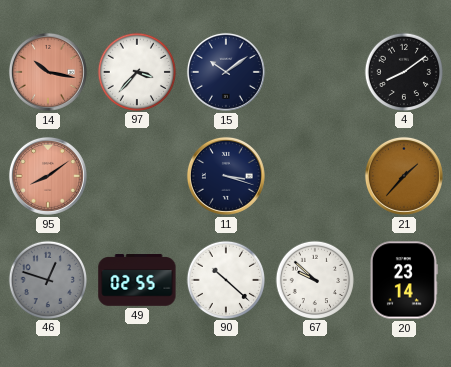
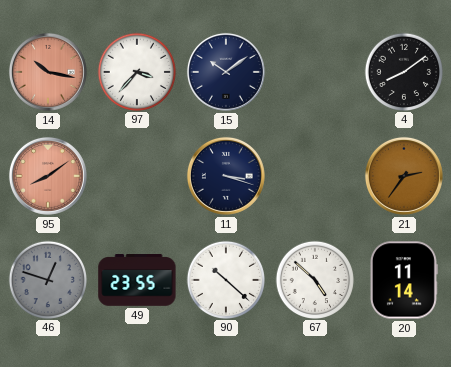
21: 1:37 -> 2:36 (404, 176)
49: 02:55 -> 23:55 (137, 281)
67: 9:52 -> 4:52 (314, 279)
20: 23:14 -> 11:14 (404, 280)
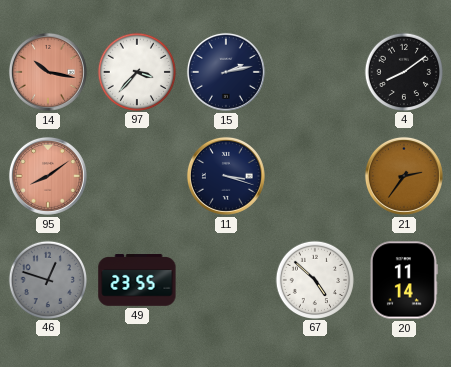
15: 10:09 -> 2:13 (226, 72)
90: 10:22 -> none (225, 279)
